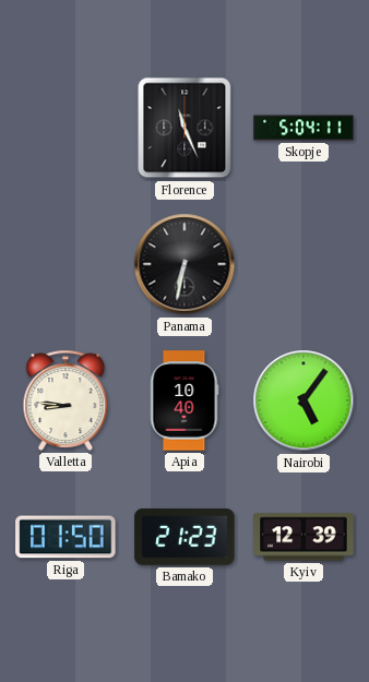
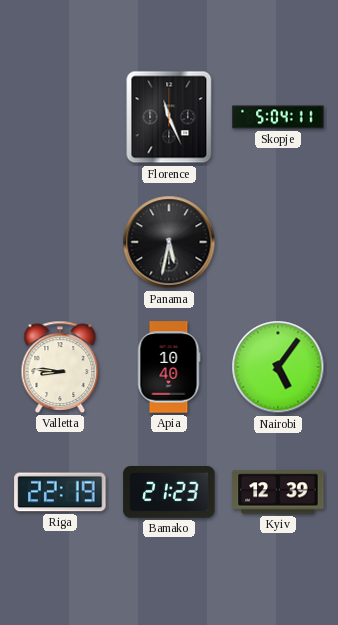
Panama: 6:32 -> 5:32 (169, 242)
Riga: 01:50 -> 22:19 (60, 492)
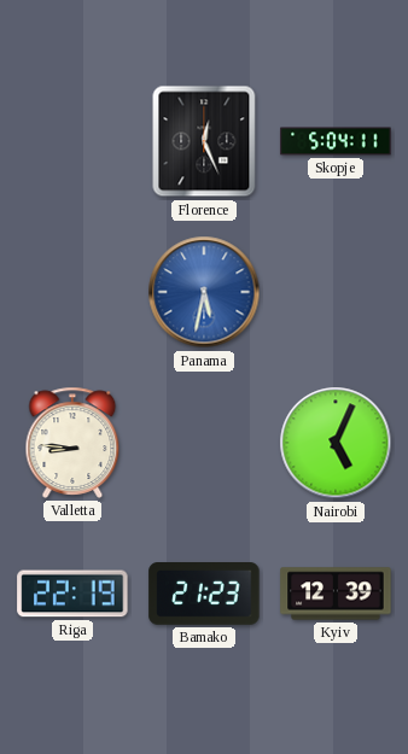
Florence: 11:26 -> 12:26 (204, 141)
Panama dial: black -> blue (204, 292)
Apia: 10:40 -> none (169, 367)
Nairobi: 5:06 -> 5:04 (336, 443)
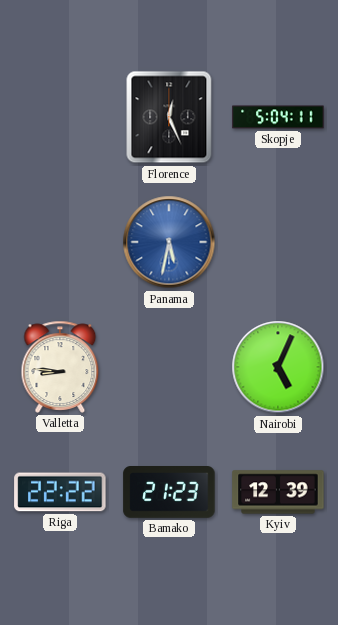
Riga: 22:19 -> 22:22 (60, 492)
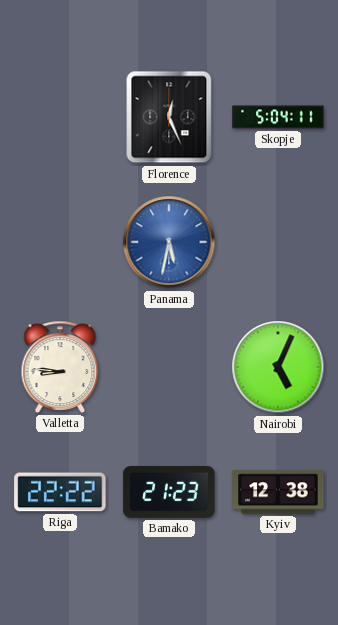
Kyiv: 12:39 -> 12:38 (278, 492)
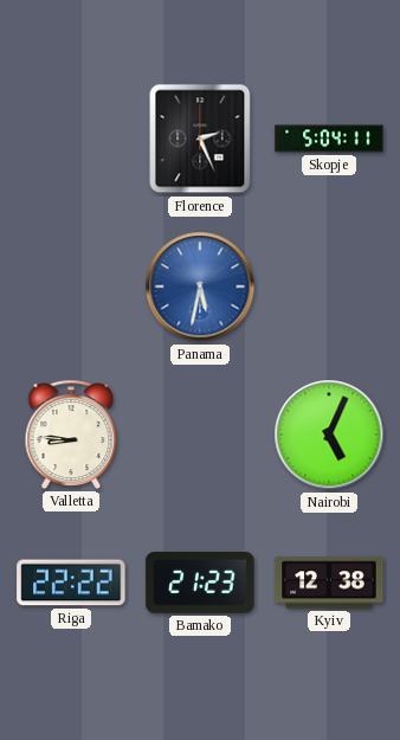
Florence: 12:26 -> 2:26 (200, 139)
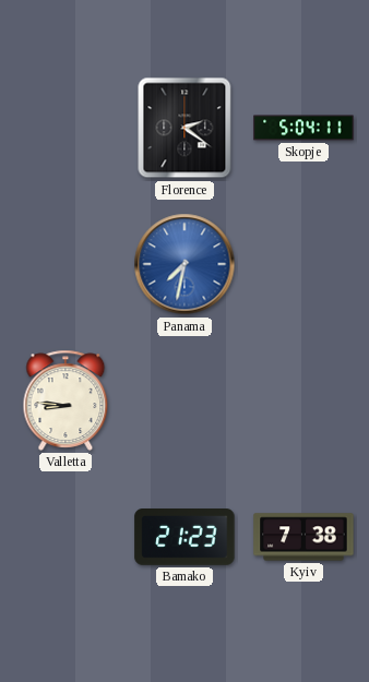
Florence: 2:26 -> 2:21 (184, 128)
Panama: 5:32 -> 7:32 (184, 264)
Nairobi: 5:04 -> none (329, 435)
Riga: 22:22 -> none (71, 583)
Kyiv: 12:38 -> 7:38 (303, 537)
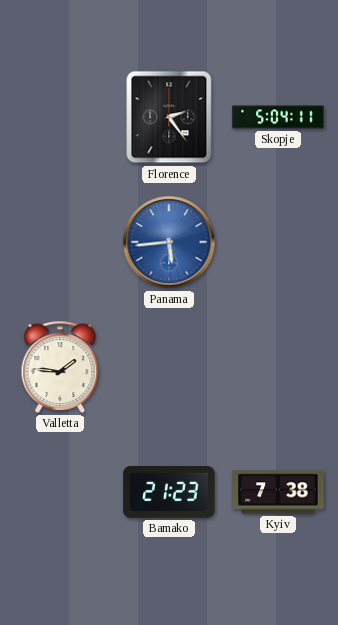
Florence: 2:21 -> 2:24 (169, 117)
Panama: 7:32 -> 5:44 (169, 242)
Valletta: 8:46 -> 1:46 (60, 367)
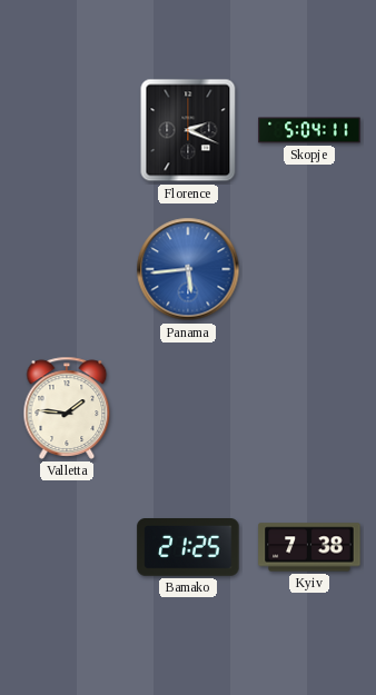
Florence: 2:24 -> 2:19 (188, 130)
Bamako: 21:23 -> 21:25 (188, 548)
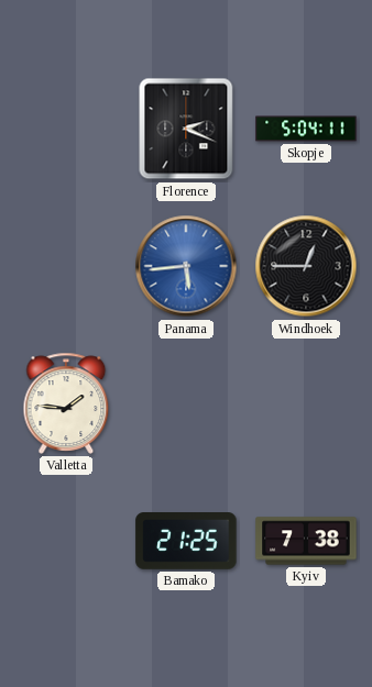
Windhoek: none -> 12:45 (306, 266)
